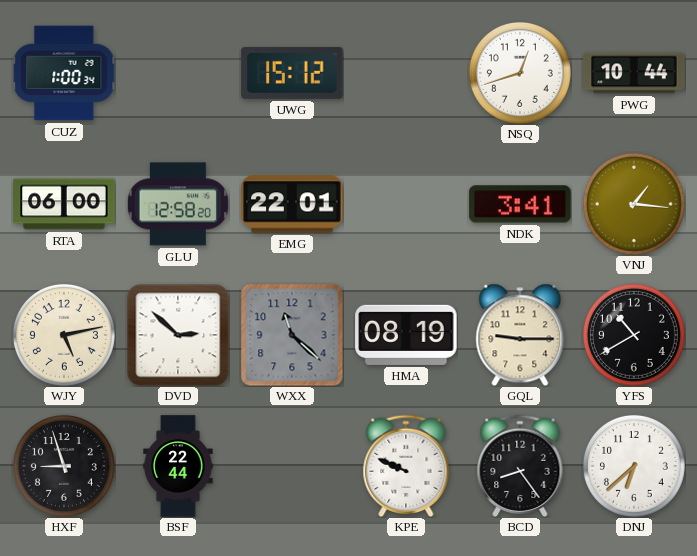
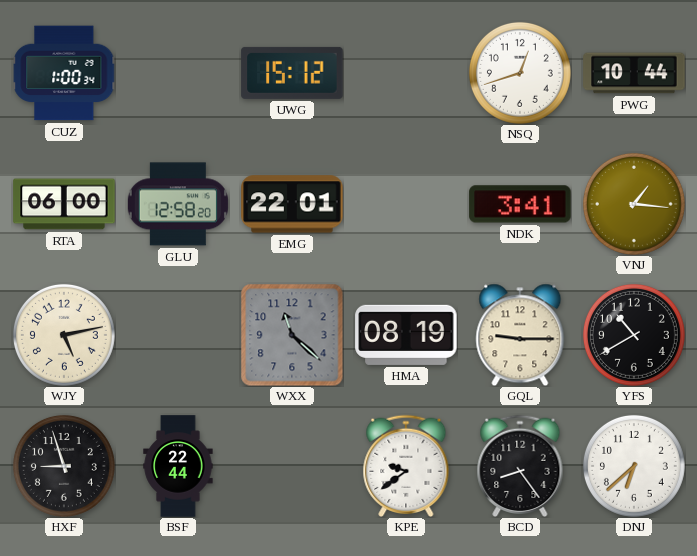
DVD: 2:52 -> none (178, 335)
KPE: 9:49 -> 9:39 (406, 465)
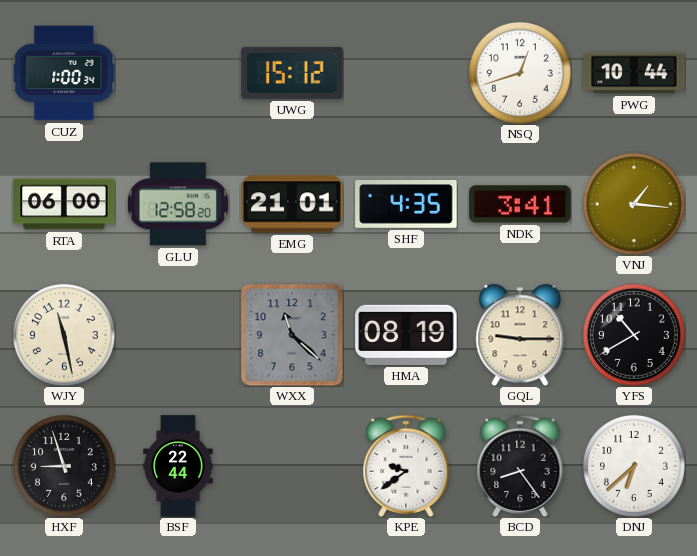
EMG: 22:01 -> 21:01 (292, 204)
SHF: none -> 4:35 (406, 205)
WJY: 5:13 -> 11:28 (64, 335)
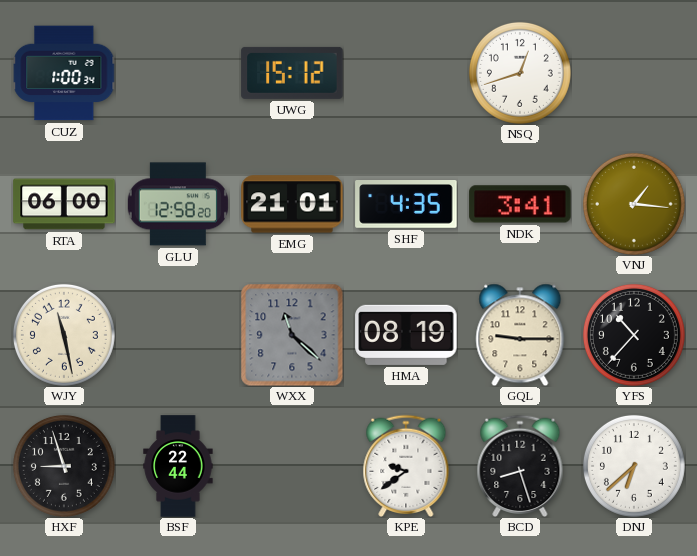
PWG: 10:44 -> none (634, 73)
YFS: 10:40 -> 10:37 (634, 335)
BCD: 8:24 -> 8:27 (520, 465)
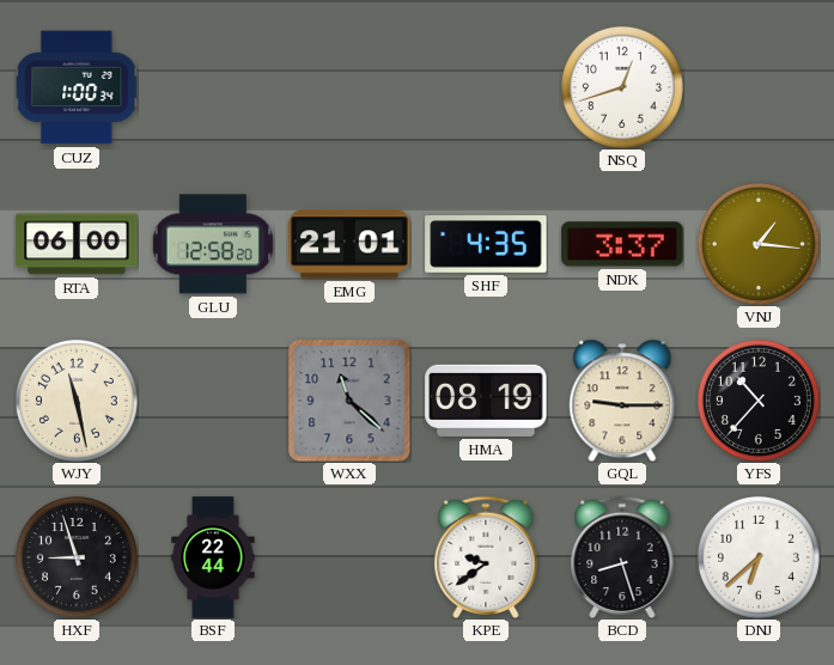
UWG: 15:12 -> none (292, 73)
NDK: 3:41 -> 3:37 (622, 244)
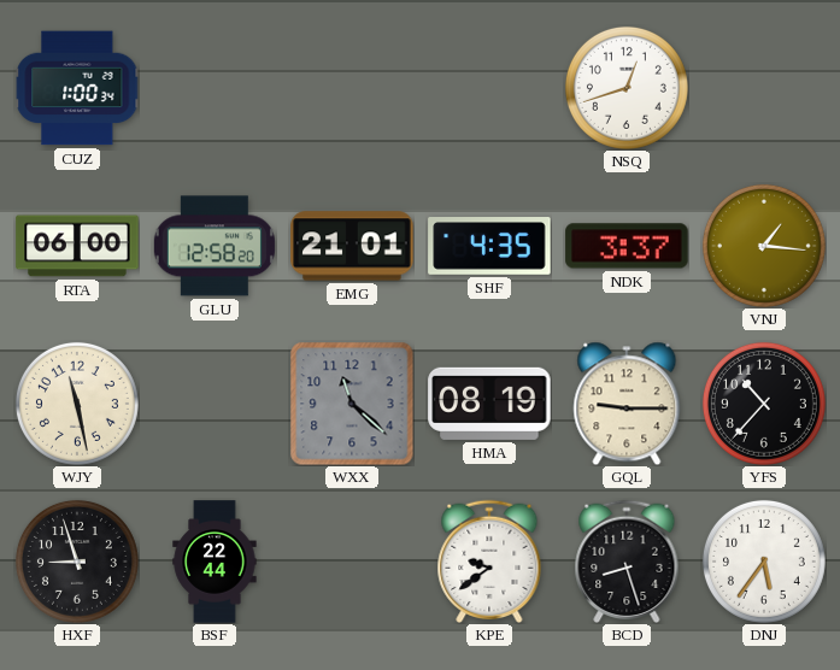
DNJ: 6:38 -> 5:36 (764, 562)
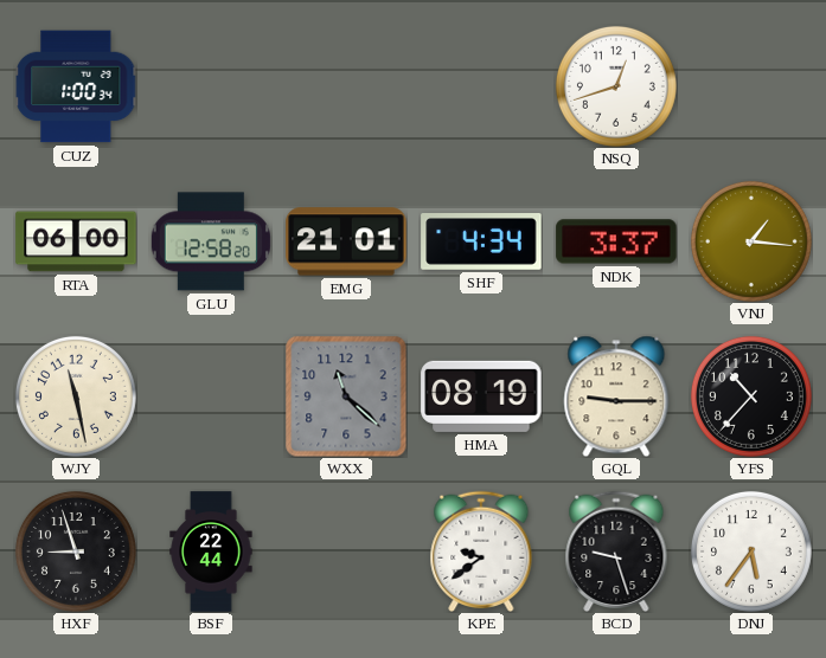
SHF: 4:35 -> 4:34 (481, 243)
BCD: 8:27 -> 9:27 (616, 550)
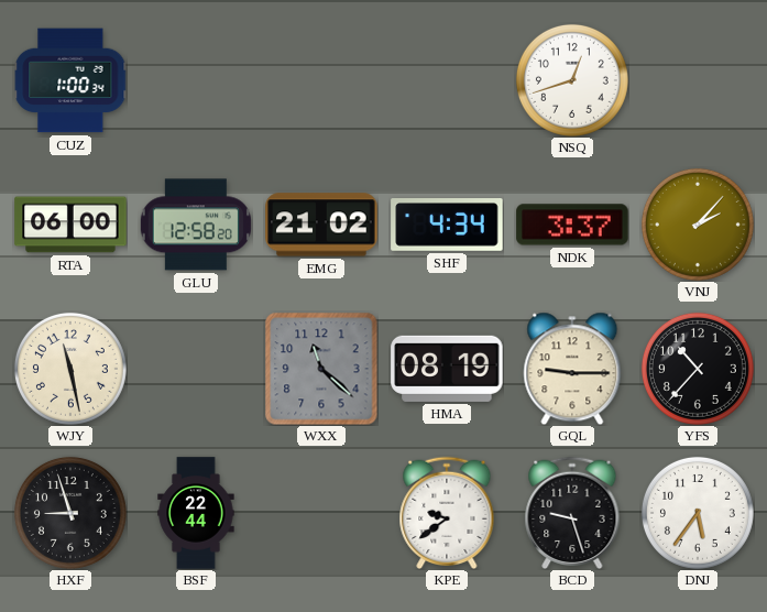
EMG: 21:01 -> 21:02 (321, 225)
VNJ: 1:16 -> 2:07 (698, 225)
